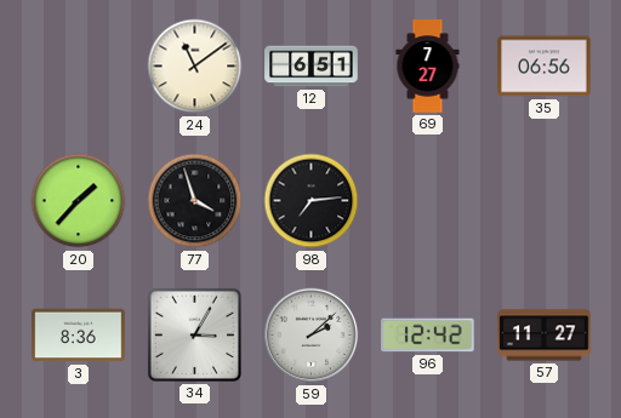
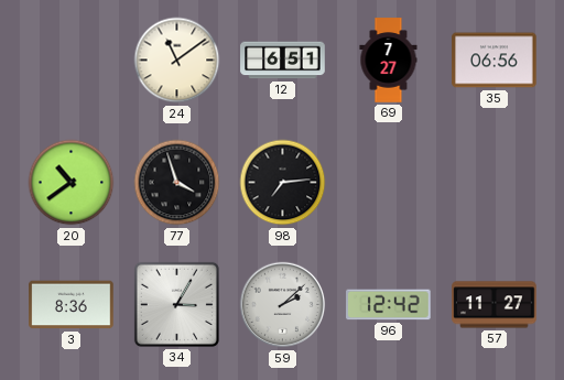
20: 1:37 -> 10:39 (72, 183)
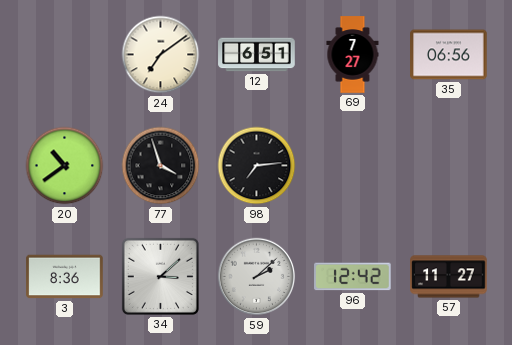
24: 11:09 -> 7:09 (161, 55)
34: 3:05 -> 3:08 (160, 276)
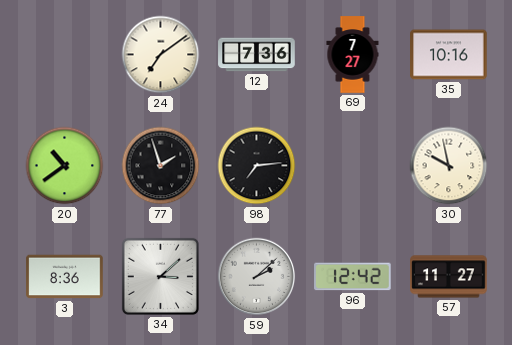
12: 6:51 -> 7:36 (257, 55)
35: 06:56 -> 10:16 (449, 55)
77: 3:57 -> 1:57 (161, 166)
30: none -> 9:58 (449, 166)
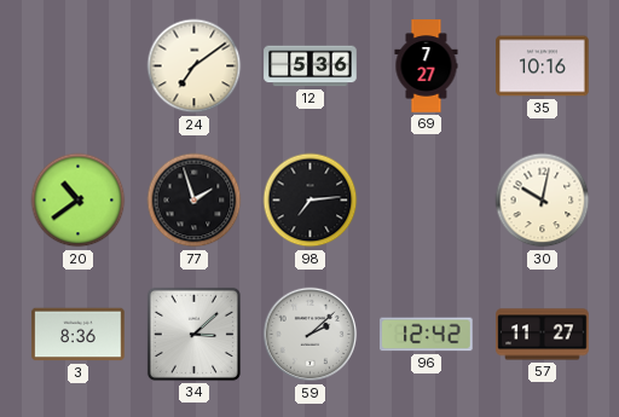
12: 7:36 -> 5:36 (311, 66)
30: 9:58 -> 10:02 (543, 201)
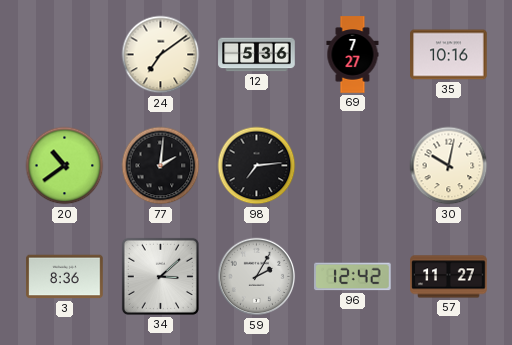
77: 1:57 -> 2:01 (161, 166)
59: 2:08 -> 2:05 (257, 277)
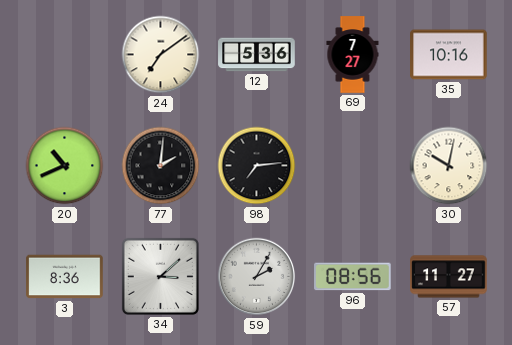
20: 10:39 -> 10:41 (65, 166)
96: 12:42 -> 08:56 (353, 277)
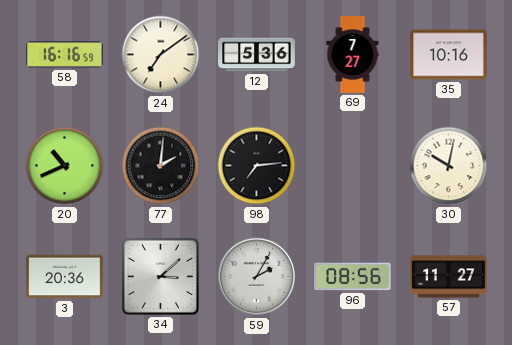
58: none -> 16:16 (65, 55)
3: 8:36 -> 20:36 (65, 277)
